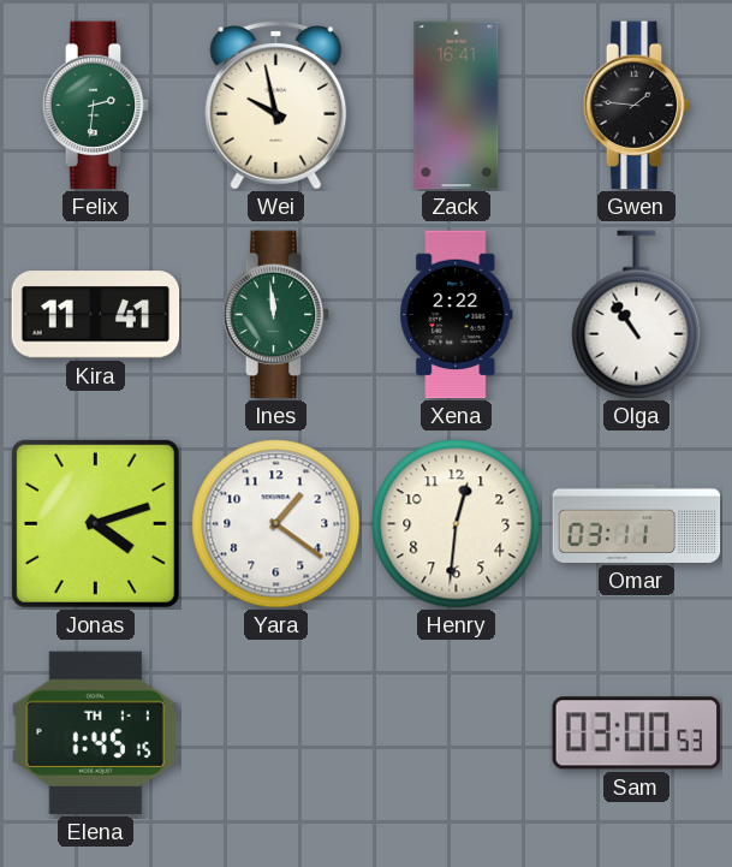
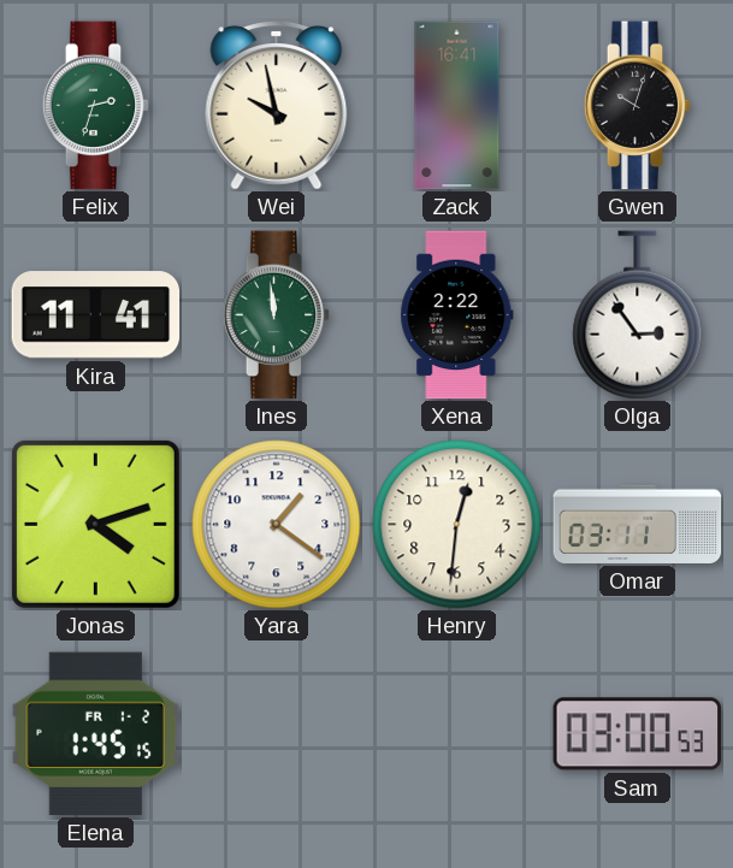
Felix: 2:31 -> 2:33 (96, 106)
Gwen: 1:46 -> 10:03 (638, 106)
Olga: 10:54 -> 2:54 (638, 315)
Elena date: TH 1-1 -> FR 1-2 (96, 733)
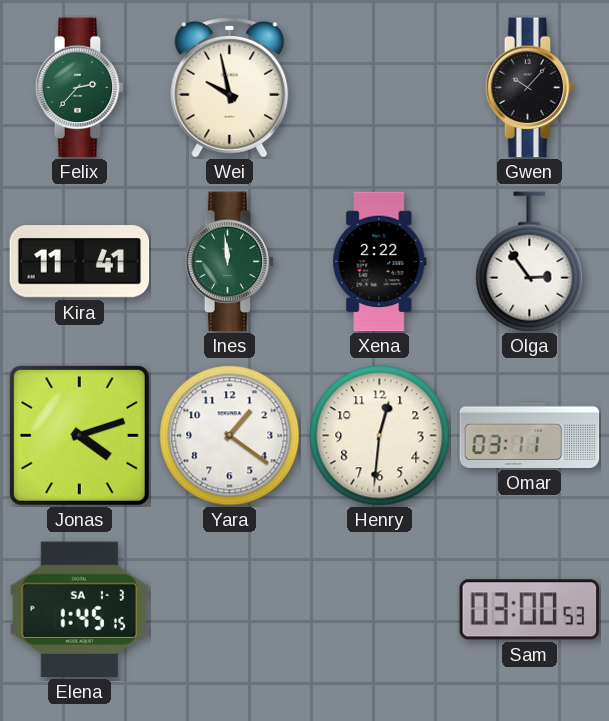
Felix: 2:33 -> 2:37 (80, 88)
Zack: 16:41 -> none (457, 106)
Gwen: 10:03 -> 10:07 (530, 88)
Elena date: FR 1-2 -> SA 1-3 (80, 609)
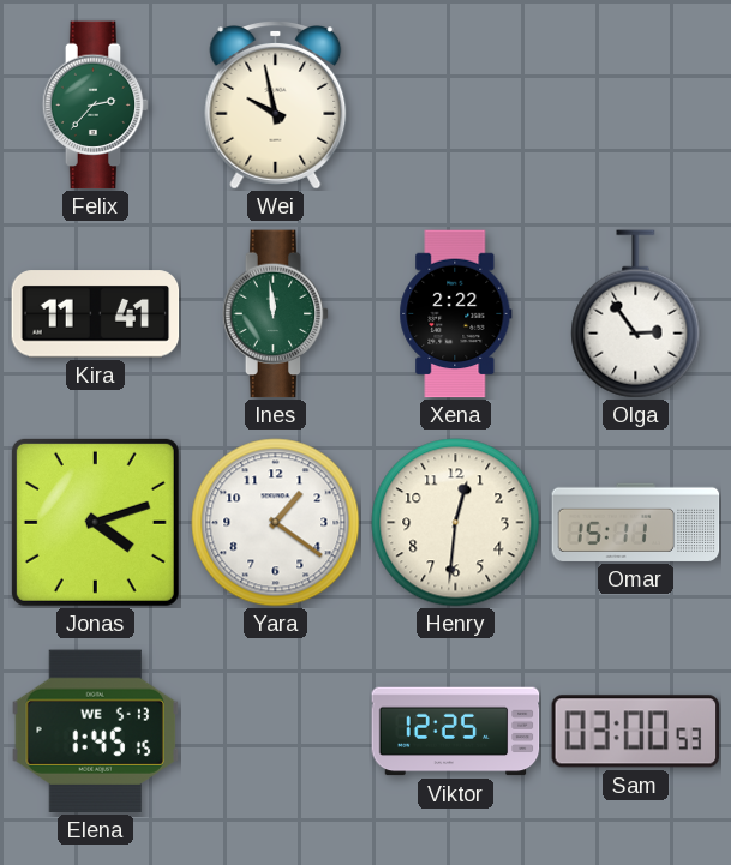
Gwen: 10:07 -> none (530, 88)
Omar: 03:11 -> 15:11 (636, 522)
Elena date: SA 1-3 -> WE 5-13 (96, 731)
Viktor: none -> 12:25 (456, 732)
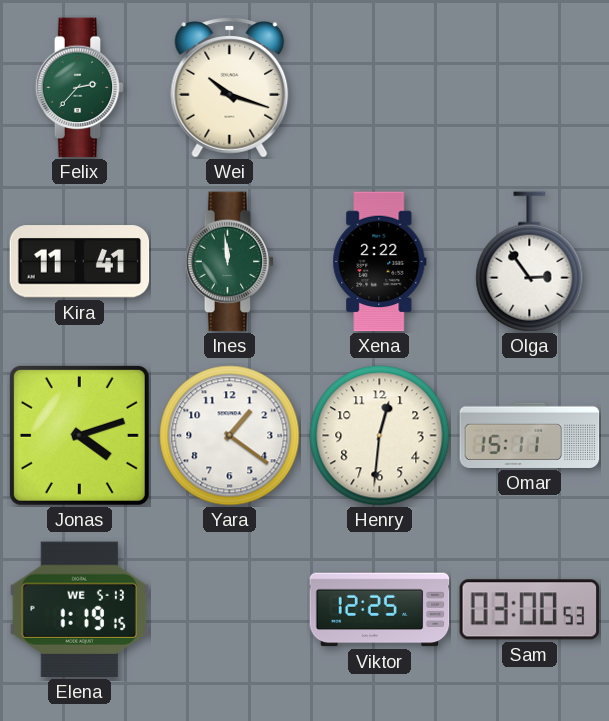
Wei: 9:58 -> 10:18 (230, 88)
Elena: 1:45 -> 1:19 (80, 609)
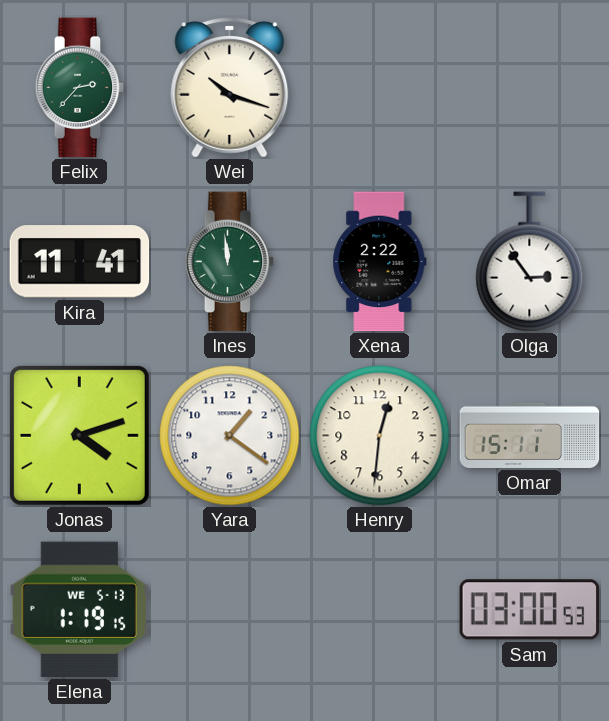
Viktor: 12:25 -> none (380, 610)
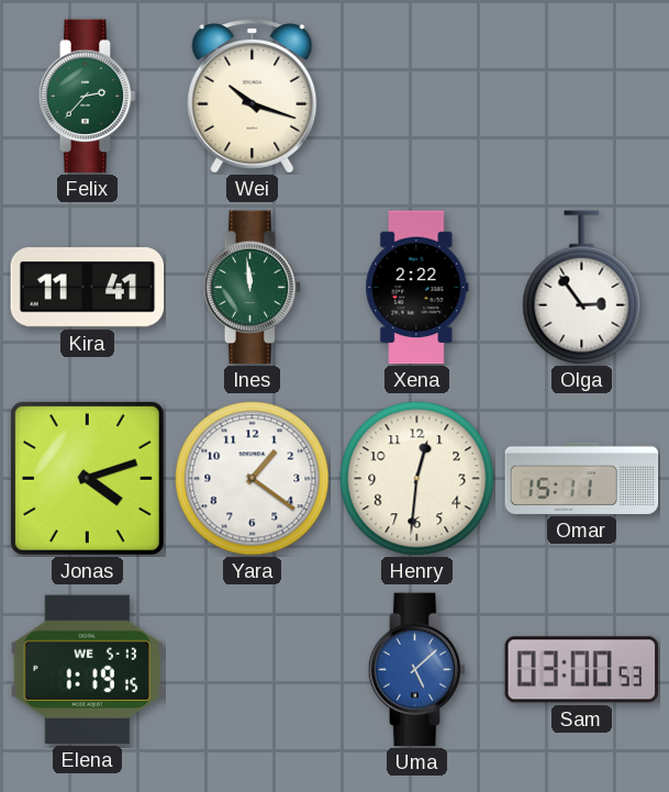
Uma: none -> 5:08 (417, 670)
